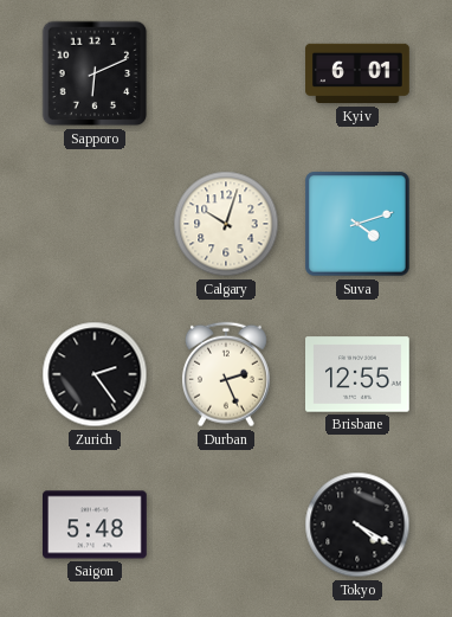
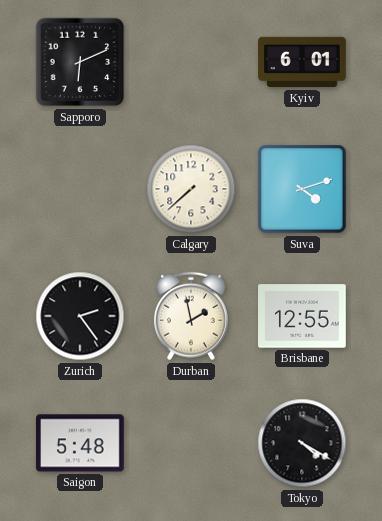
Calgary: 10:03 -> 7:38 (191, 189)
Durban: 2:26 -> 1:58 (191, 316)
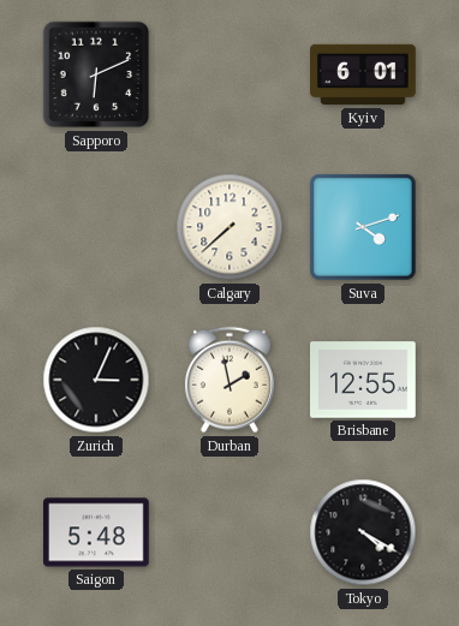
Zurich: 2:24 -> 3:04 (96, 380)
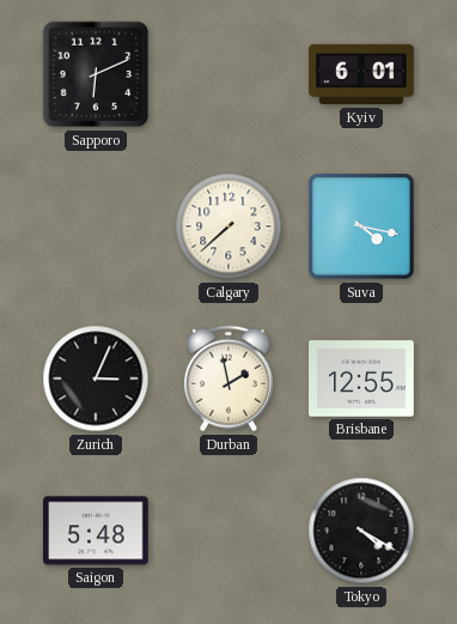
Suva: 4:12 -> 4:17 (361, 226)
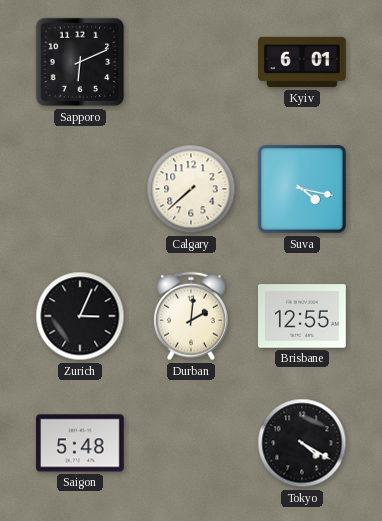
Durban: 1:58 -> 2:01 (191, 316)
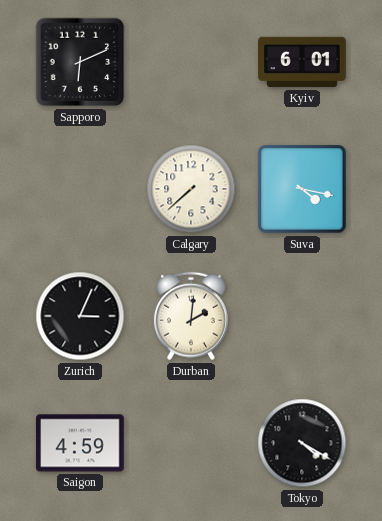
Brisbane: 12:55 -> none (303, 316)
Saigon: 5:48 -> 4:59 (81, 443)
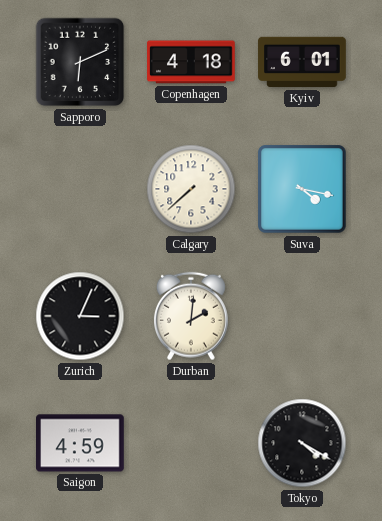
Copenhagen: none -> 4:18 (191, 62)
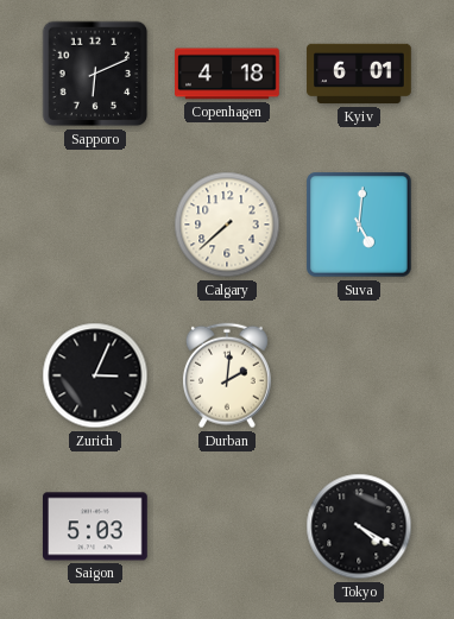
Suva: 4:17 -> 5:01 (359, 225)
Saigon: 4:59 -> 5:03 (96, 526)
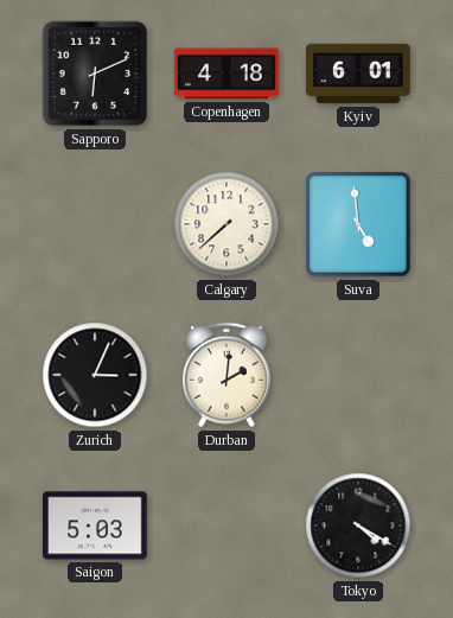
Suva: 5:01 -> 4:59 (358, 224)
